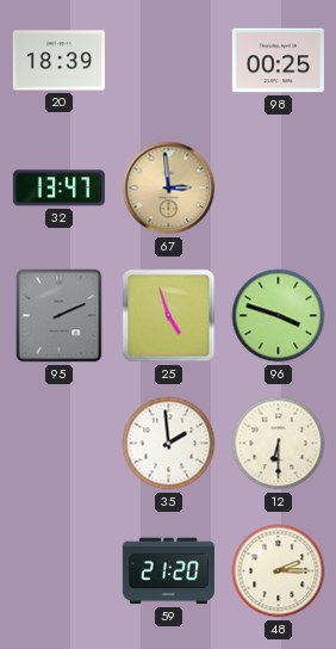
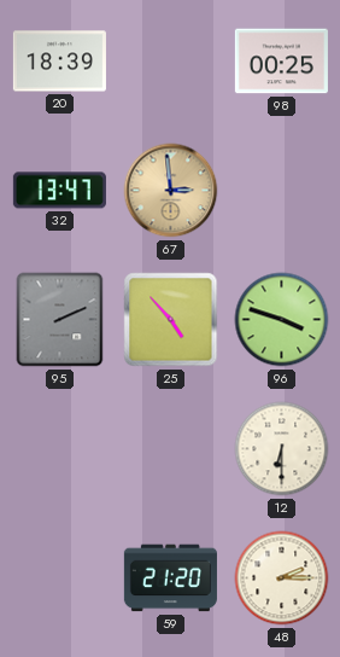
25: 4:57 -> 4:53 (171, 320)
35: 1:59 -> none (169, 444)
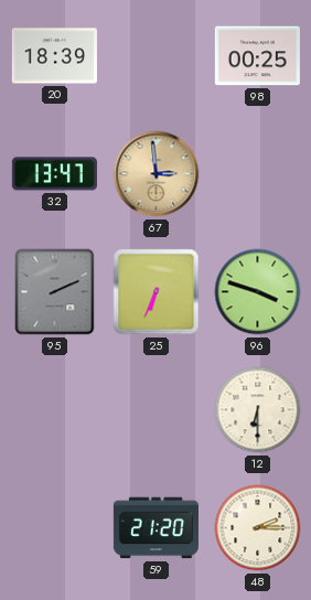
25: 4:53 -> 6:34 (157, 292)
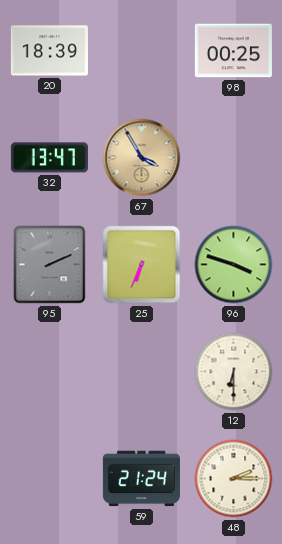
67: 2:59 -> 3:55 (142, 158)
59: 21:20 -> 21:24 (141, 479)
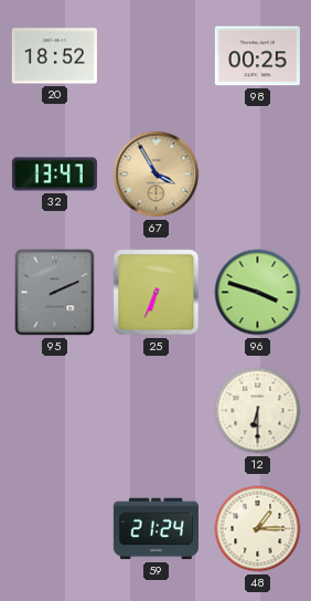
20: 18:39 -> 18:52 (54, 56)
48: 2:15 -> 1:15 (258, 529)
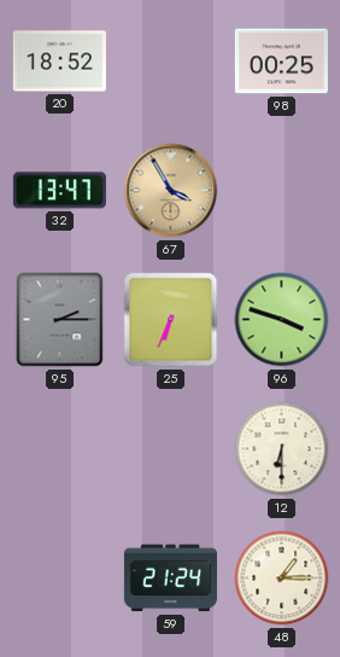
95: 2:11 -> 2:15 (60, 320)
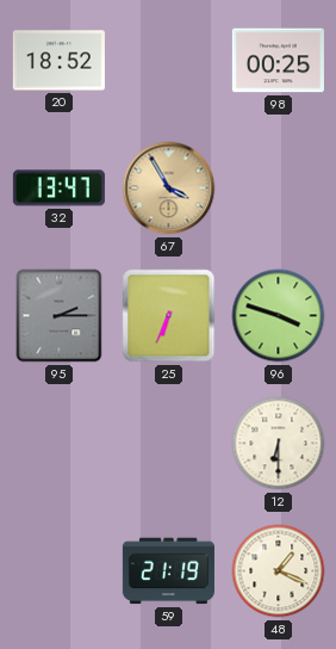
59: 21:24 -> 21:19 (168, 571)
48: 1:15 -> 1:19 (279, 571)
